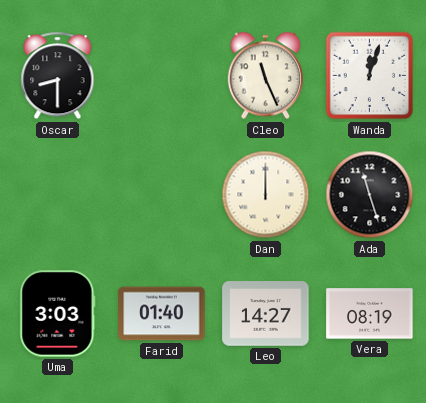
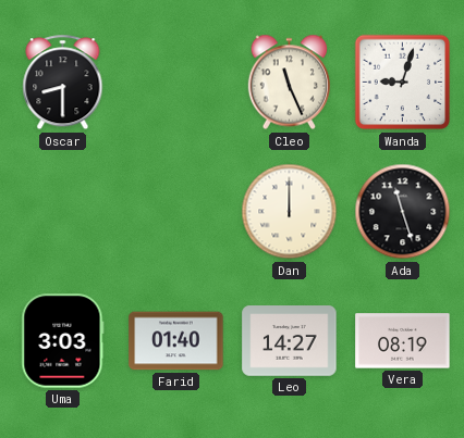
Wanda: 12:03 -> 9:03 (403, 83)
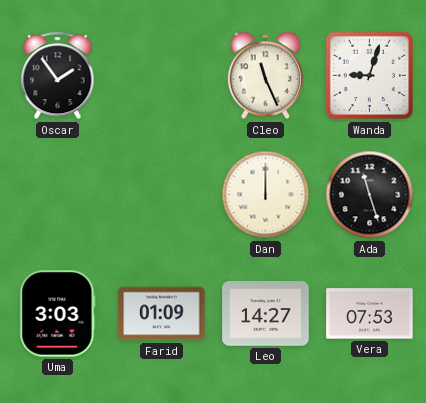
Oscar: 8:30 -> 1:54 (58, 76)
Farid: 01:40 -> 01:09 (162, 314)
Vera: 08:19 -> 07:53 (370, 314)
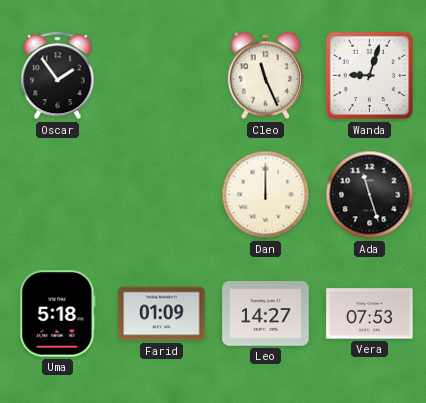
Uma: 3:03 -> 5:18 (58, 314)
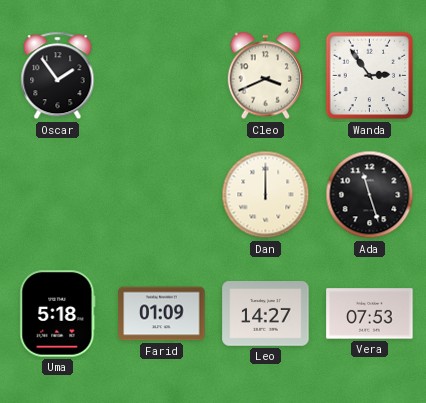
Cleo: 11:26 -> 3:41 (265, 76)
Wanda: 9:03 -> 2:54 (370, 76)
